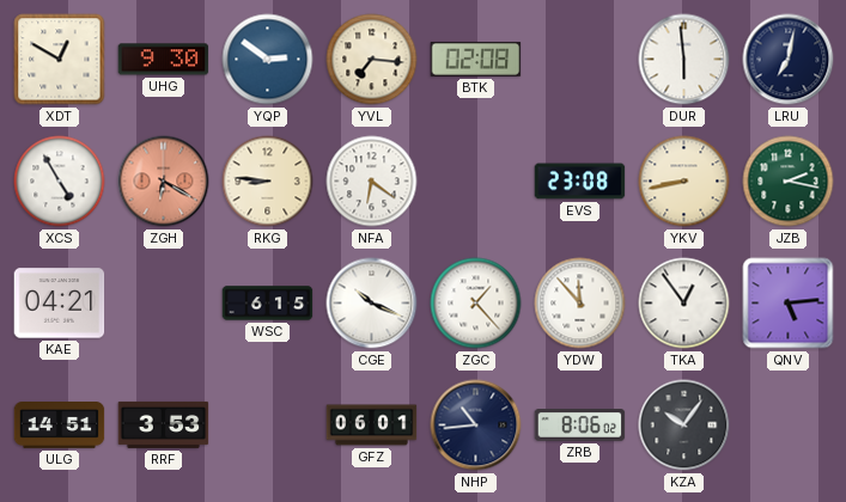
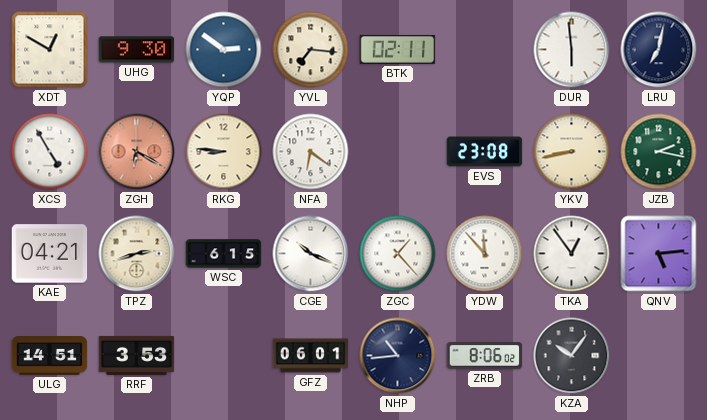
BTK: 02:08 -> 02:11 (398, 49)
TPZ: none -> 2:42 (137, 254)
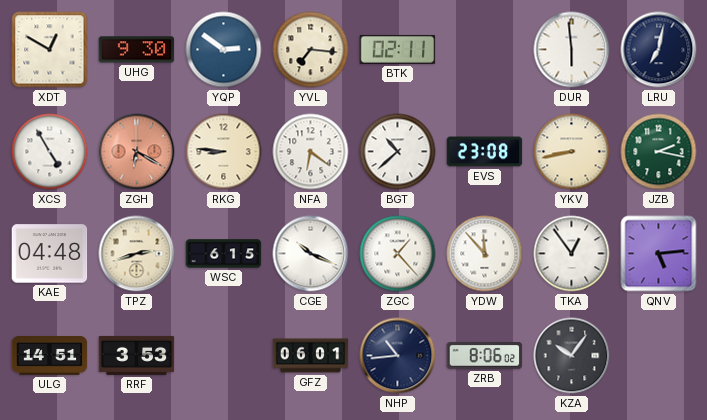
BGT: none -> 10:38 (398, 152)
KAE: 04:21 -> 04:48 (50, 254)
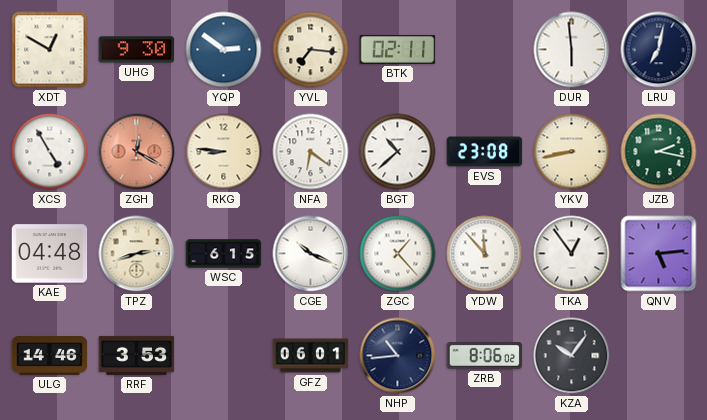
ZGH: 6:20 -> 12:20 (137, 152)
ULG: 14:51 -> 14:46 (50, 356)
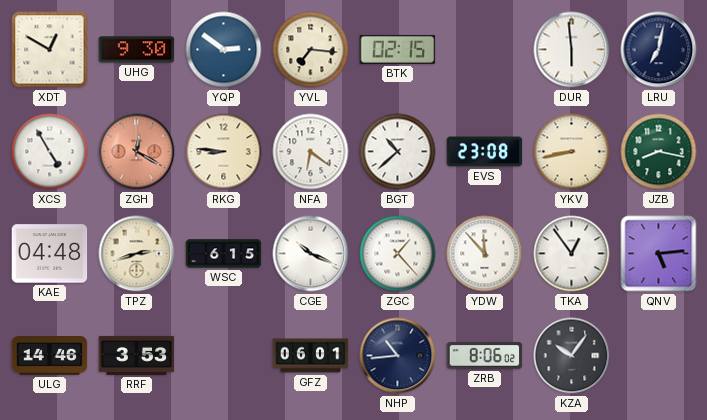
BTK: 02:11 -> 02:15 (398, 49)
JZB: 2:17 -> 8:17 (659, 152)
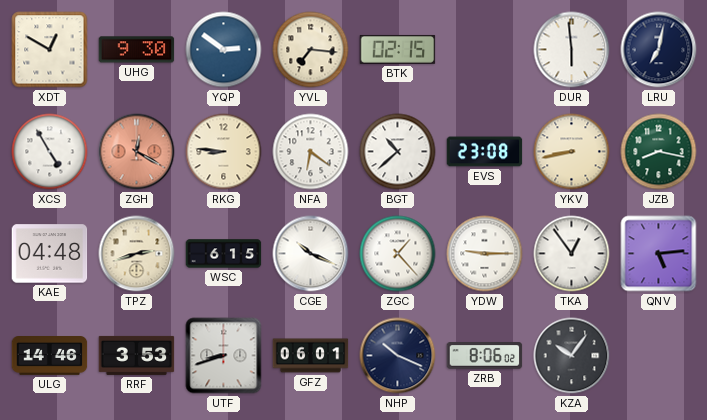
YDW: 11:53 -> 9:15 (485, 254)
UTF: none -> 8:42 (224, 356)
NHP: 10:44 -> 10:19 (398, 356)
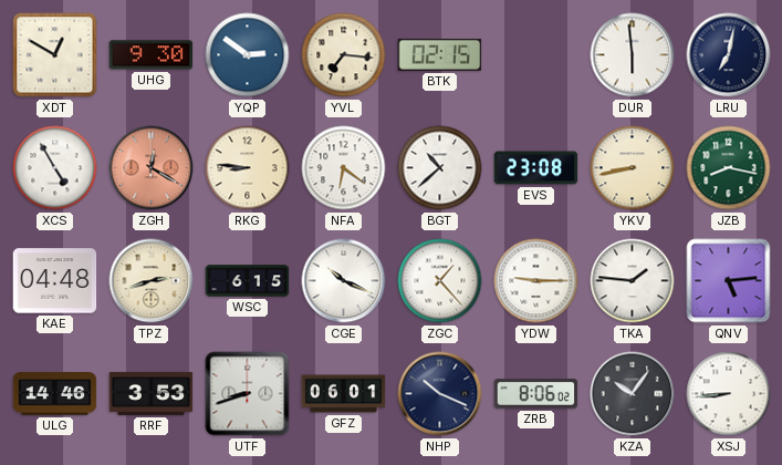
TKA: 12:54 -> 1:46 (633, 281)
XSJ: none -> 8:44 (729, 394)
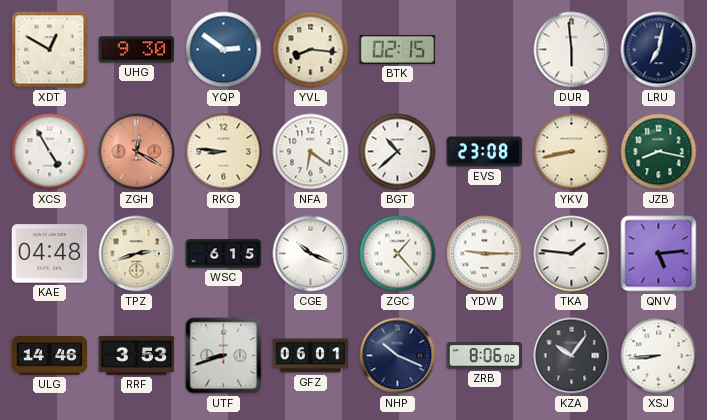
YVL: 7:16 -> 8:16 (311, 50)
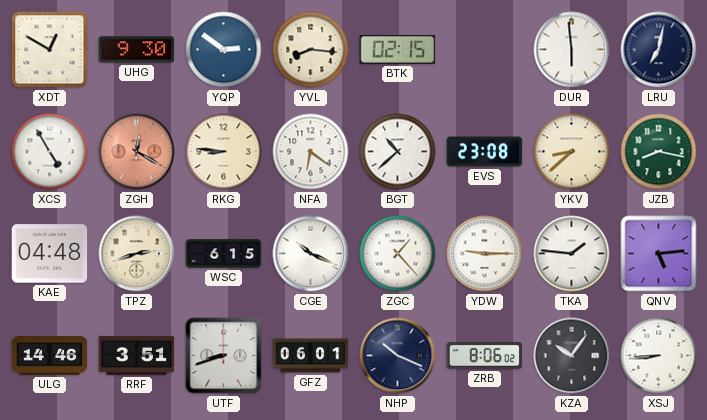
YKV: 8:43 -> 8:38 (572, 152)
RRF: 3:53 -> 3:51 (137, 355)
